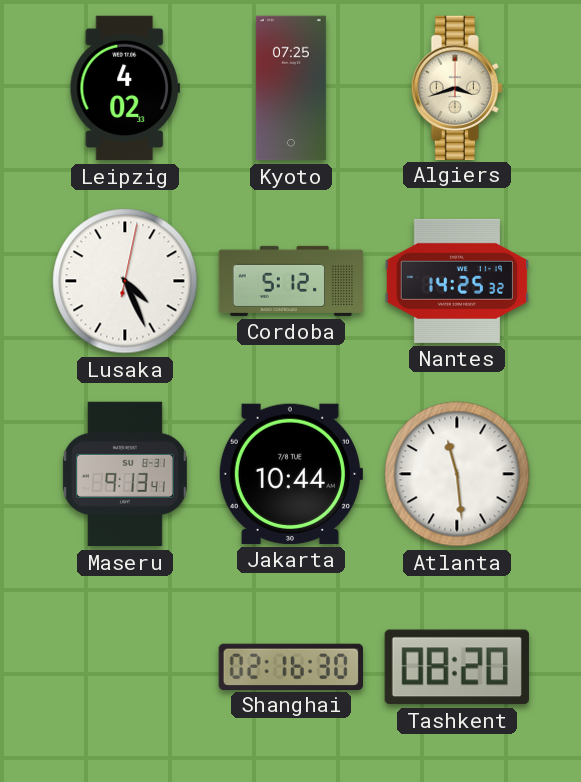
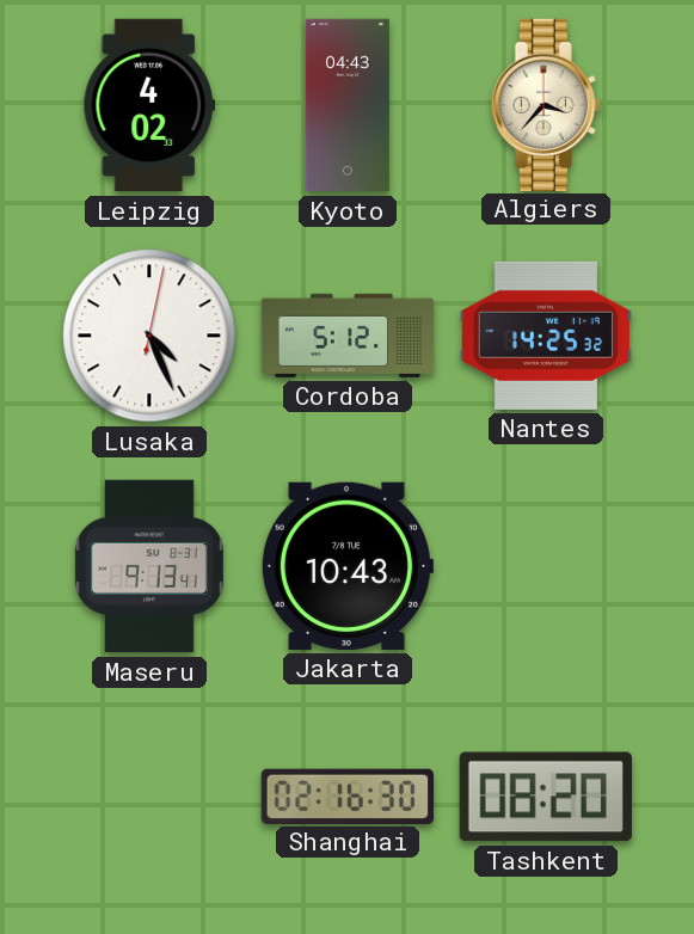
Kyoto: 07:25 -> 04:43 (348, 105)
Algiers: 3:42 -> 3:37 (545, 104)
Jakarta: 10:44 -> 10:43 (346, 566)
Atlanta: 11:29 -> none (457, 474)
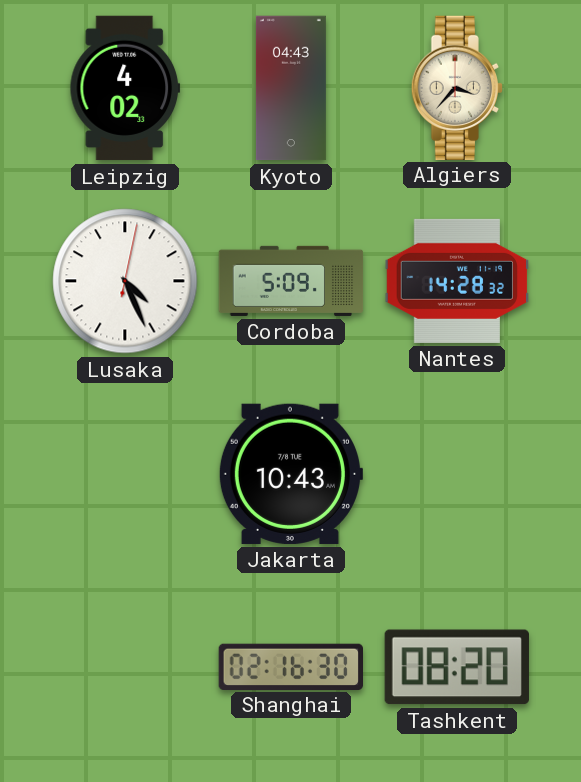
Cordoba: 5:12 -> 5:09 (291, 281)
Nantes: 14:25 -> 14:28 (457, 281)
Maseru: 9:13 -> none (149, 566)
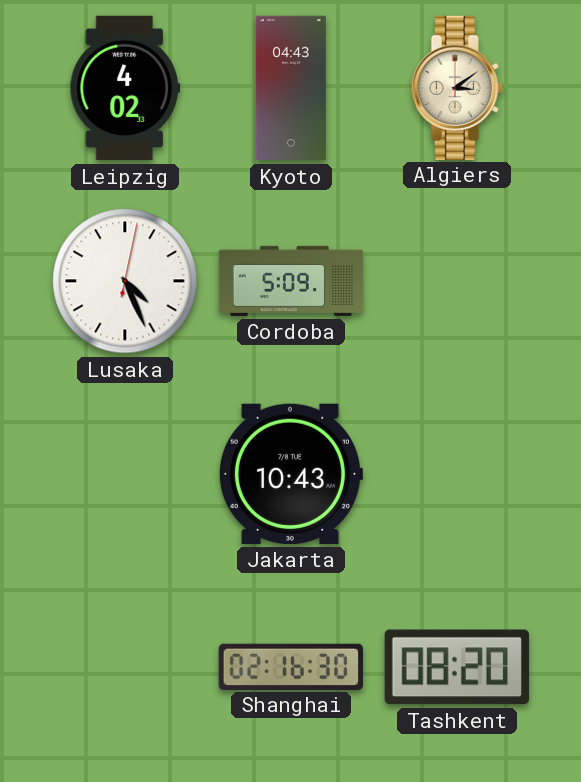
Algiers: 3:37 -> 3:09 (456, 87)
Nantes: 14:28 -> none (457, 281)
